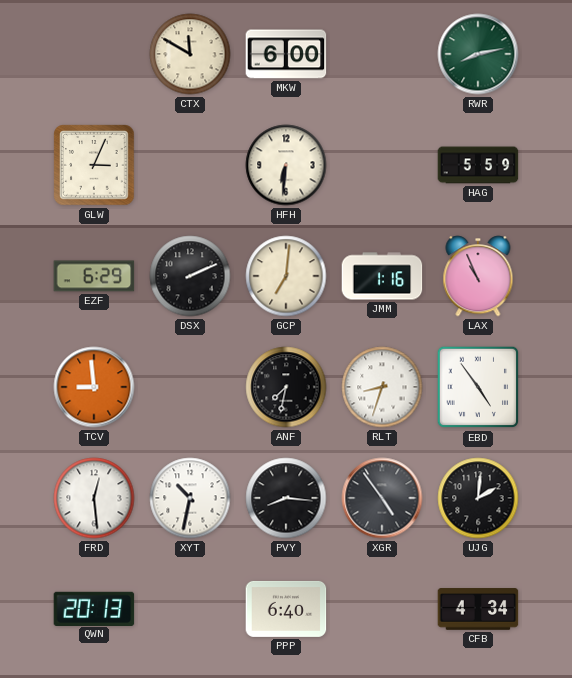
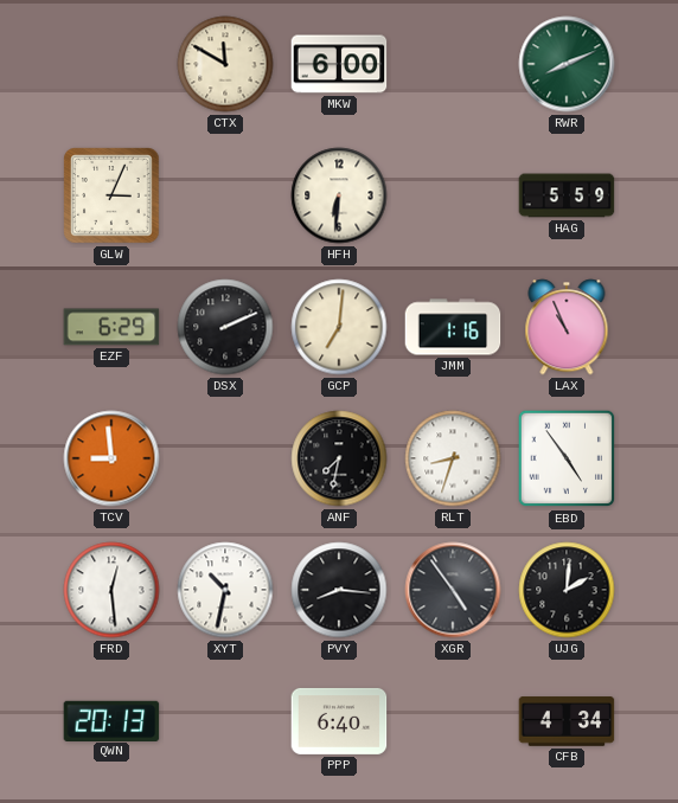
RWR: 8:13 -> 8:11 (567, 64)
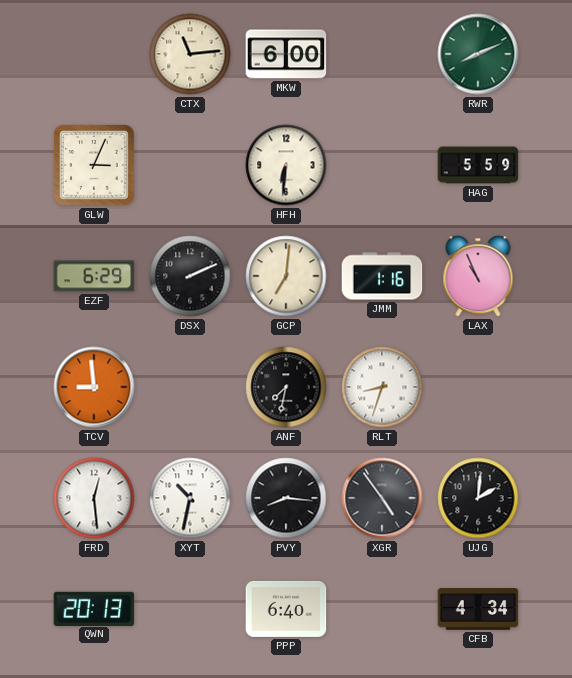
CTX: 11:50 -> 11:14 (190, 54)
EBD: 4:54 -> none (567, 458)
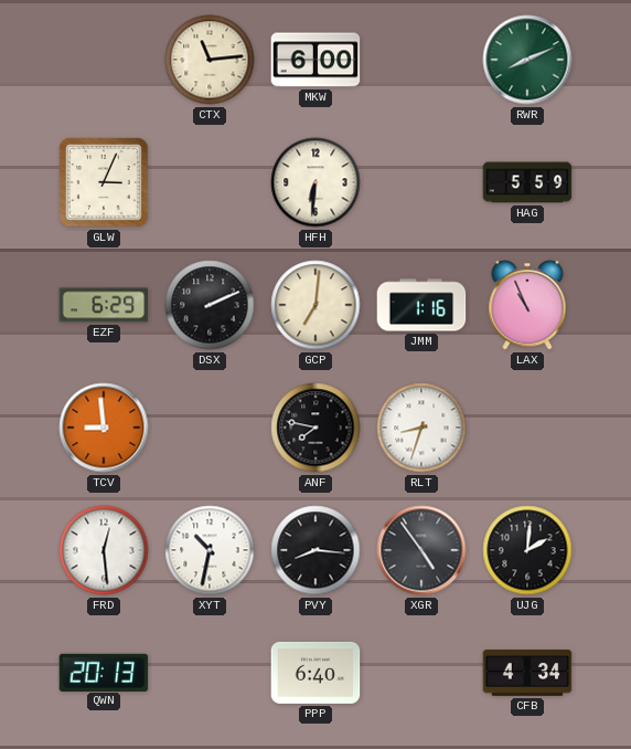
ANF: 7:32 -> 7:47 (315, 428)
